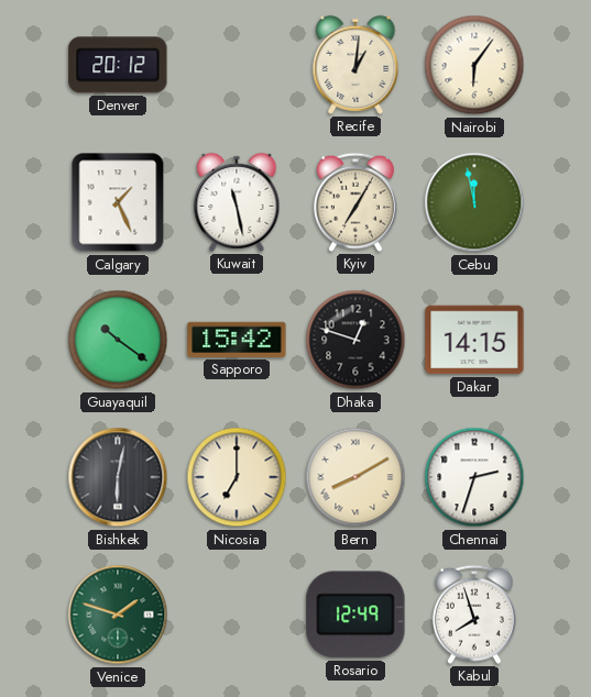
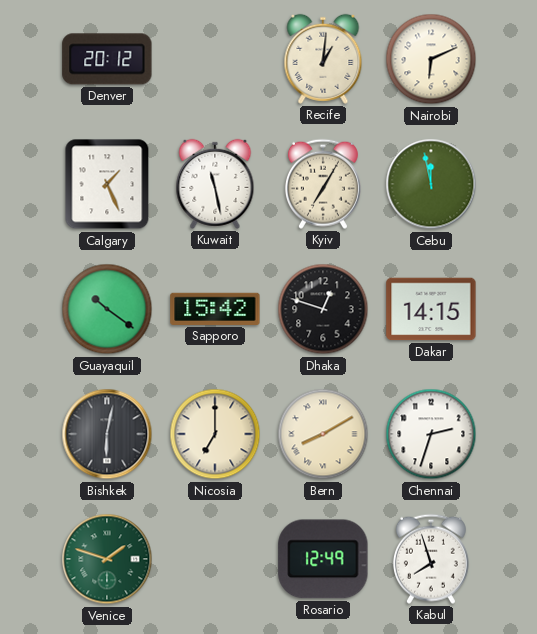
Nairobi: 6:06 -> 6:11 (431, 59)
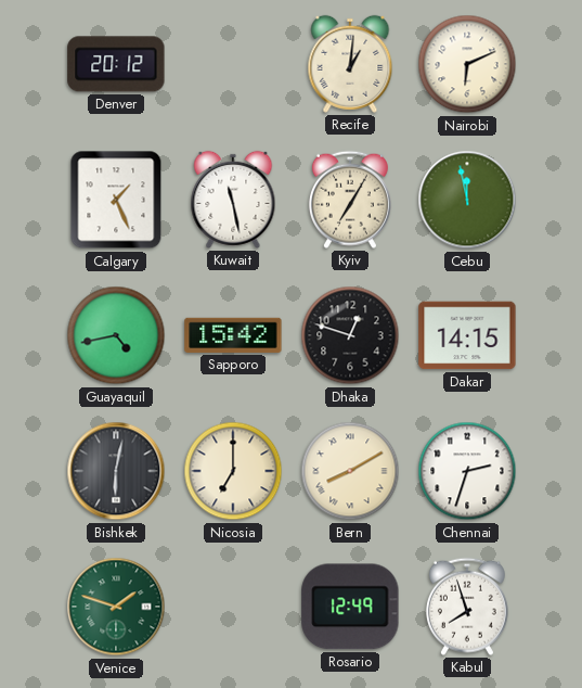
Guayaquil: 10:21 -> 4:43 (116, 335)
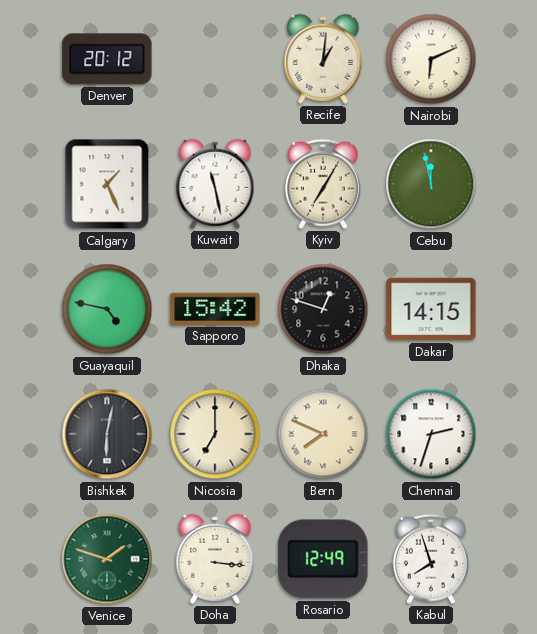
Guayaquil: 4:43 -> 4:47 (107, 309)
Bern: 8:10 -> 7:49 (323, 434)
Doha: none -> 3:16 (215, 559)
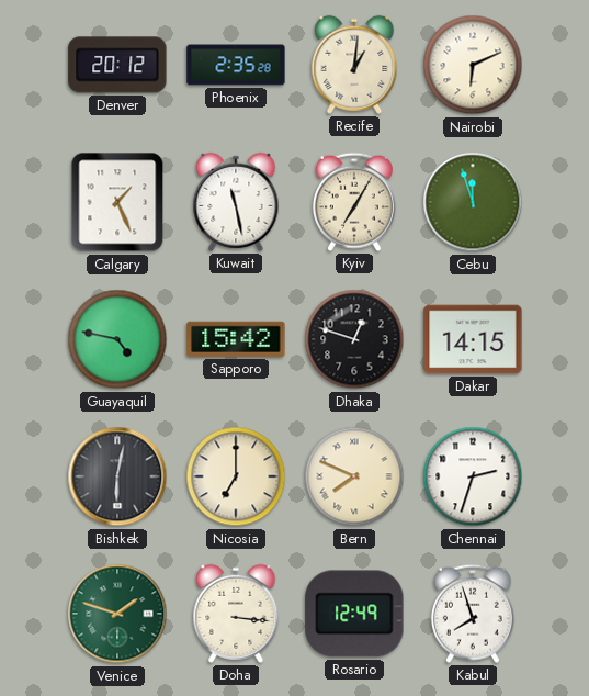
Phoenix: none -> 2:35 (236, 65)
Cebu: 11:58 -> 11:57 (473, 202)
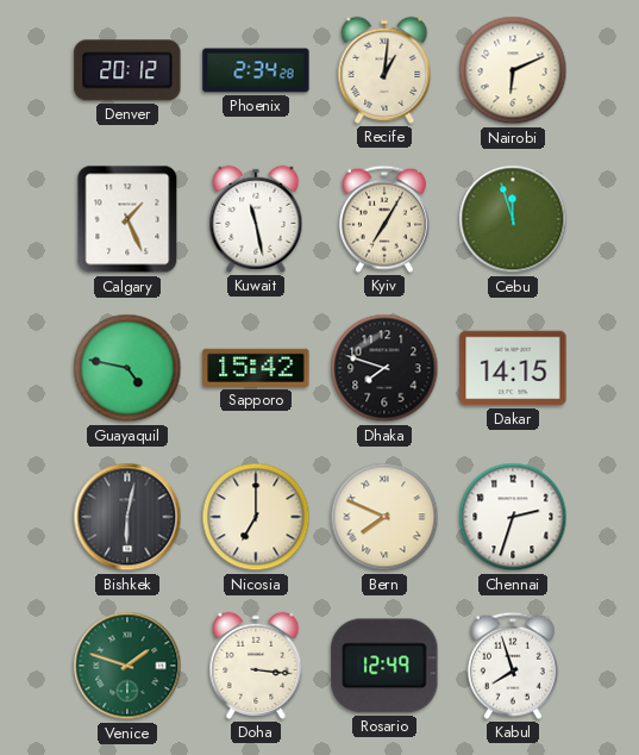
Phoenix: 2:35 -> 2:34 (256, 70)
Dhaka: 12:48 -> 7:48 (384, 368)
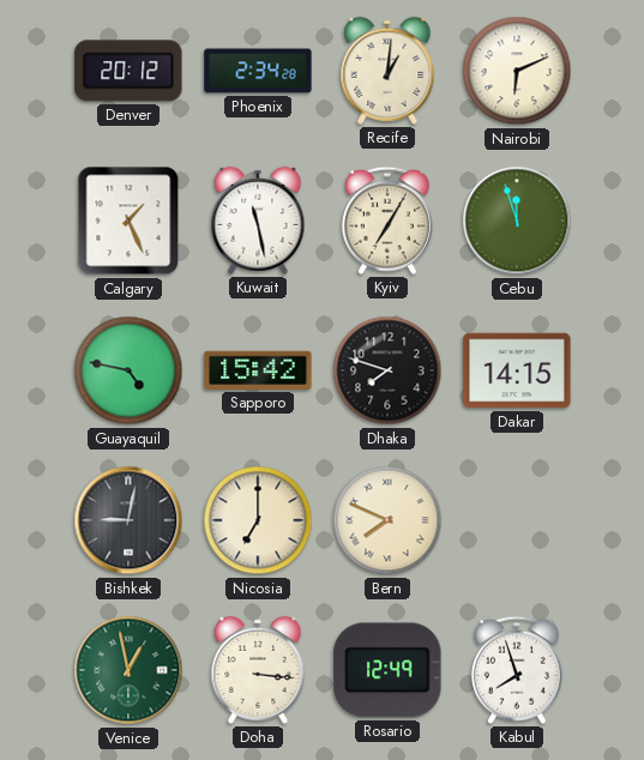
Bishkek: 6:02 -> 9:02 (128, 520)
Chennai: 2:33 -> none (513, 517)
Venice: 1:48 -> 12:58 (128, 670)
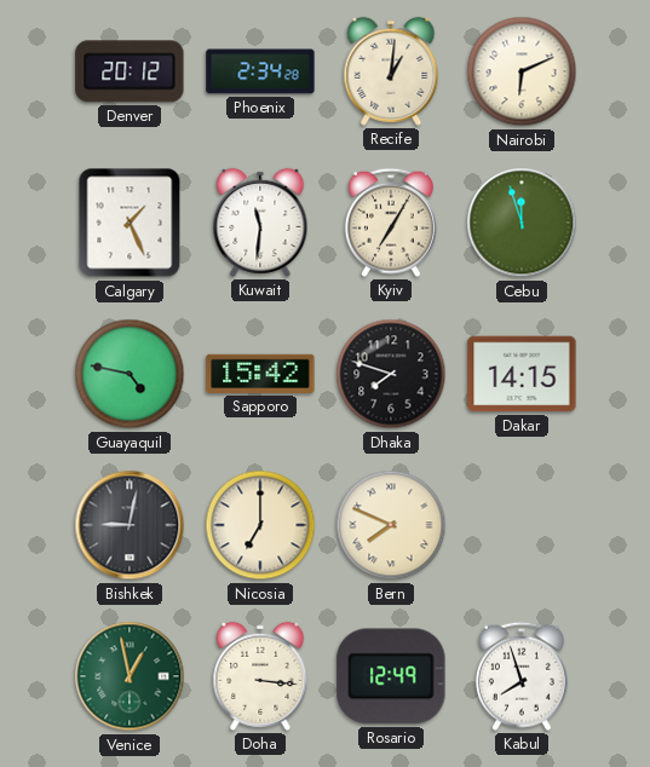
Kuwait: 11:28 -> 11:31 (260, 223)
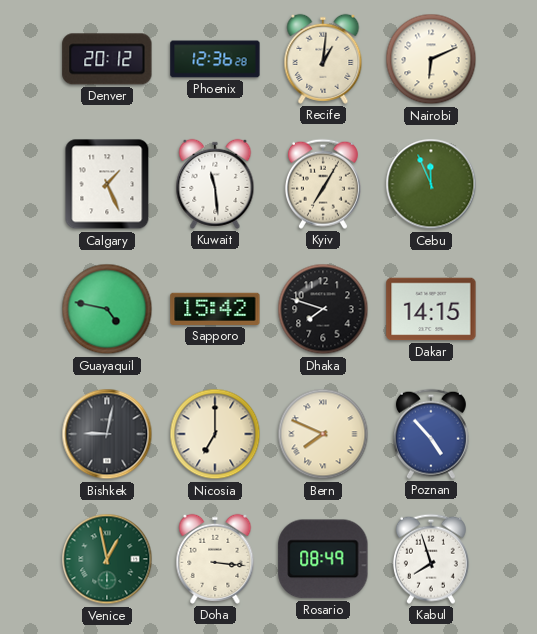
Phoenix: 2:34 -> 12:36 (215, 59)
Kuwait: 11:31 -> 11:29 (215, 184)
Cebu: 11:57 -> 11:56 (431, 184)
Poznan: none -> 4:53 (431, 434)
Rosario: 12:49 -> 08:49 (323, 559)
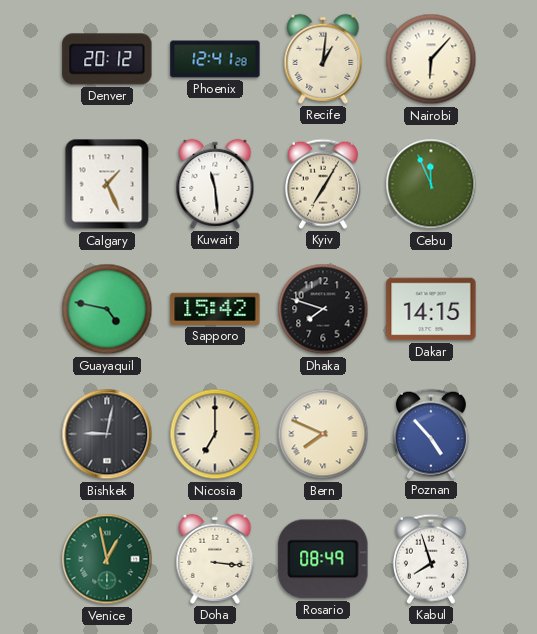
Phoenix: 12:36 -> 12:41 (215, 59)
Nairobi: 6:11 -> 6:07 (431, 59)
